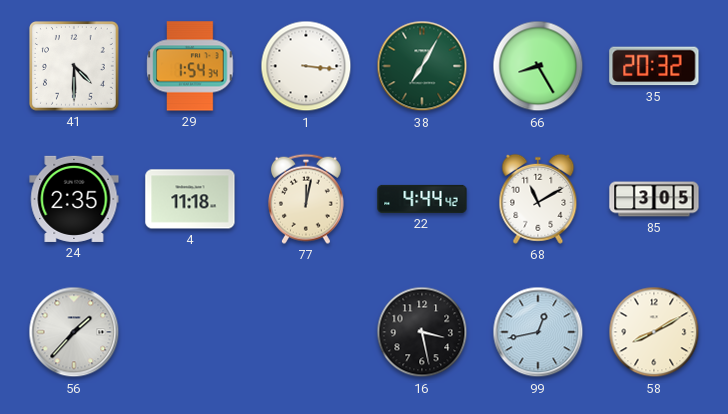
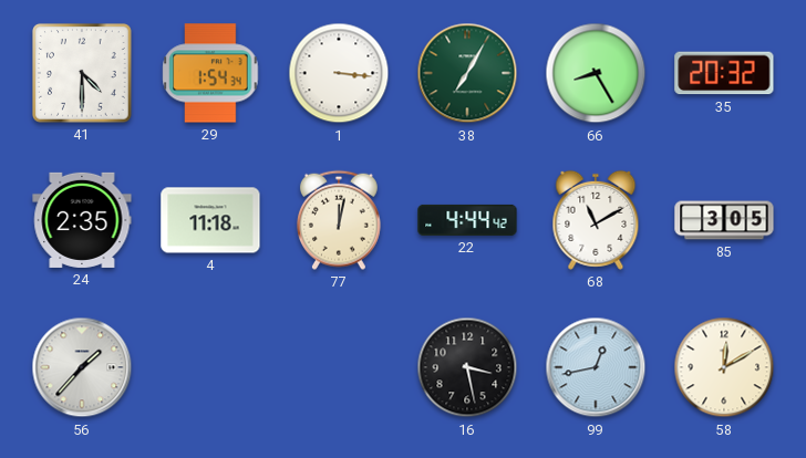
58: 8:10 -> 12:10 (724, 367)
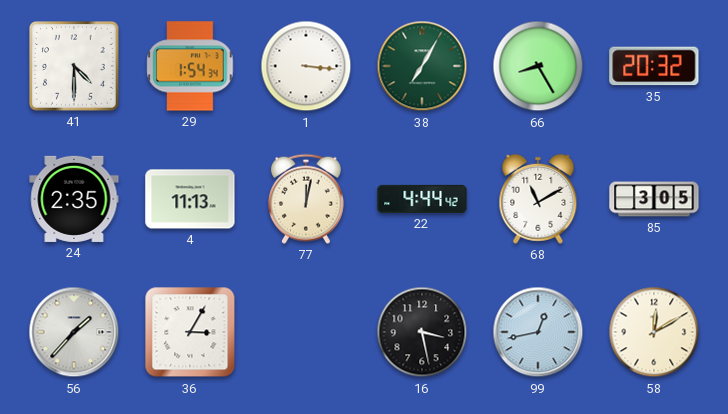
4: 11:18 -> 11:13 (190, 199)
36: none -> 3:05 (190, 332)
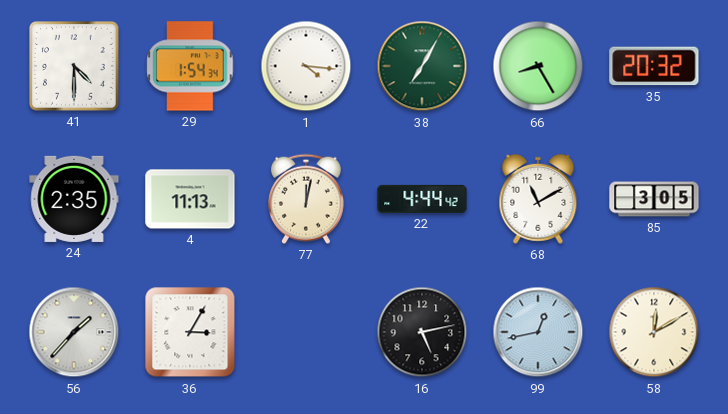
1: 3:16 -> 4:16 (306, 66)
16: 3:28 -> 5:13 (422, 332)
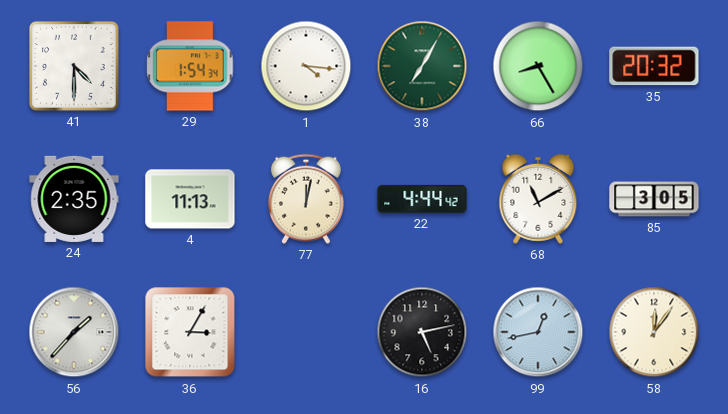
58: 12:10 -> 12:06 (654, 332)
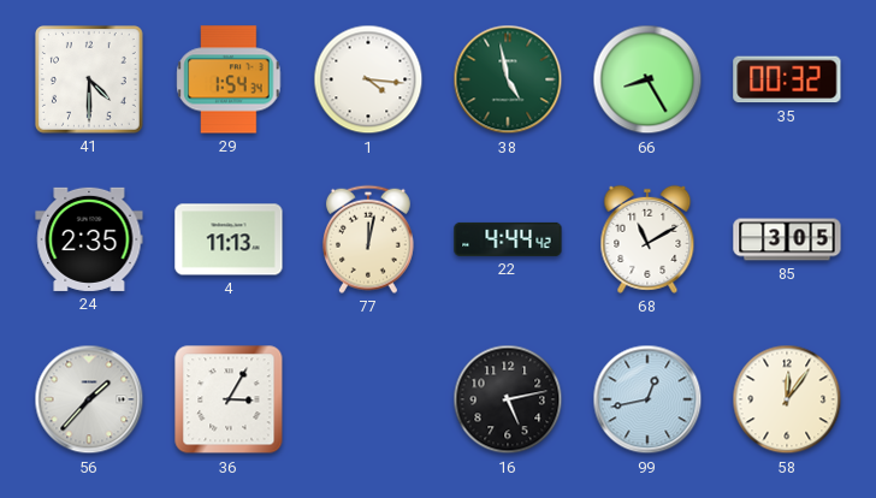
38: 7:05 -> 4:58 (508, 79)
35: 20:32 -> 00:32 (787, 79)
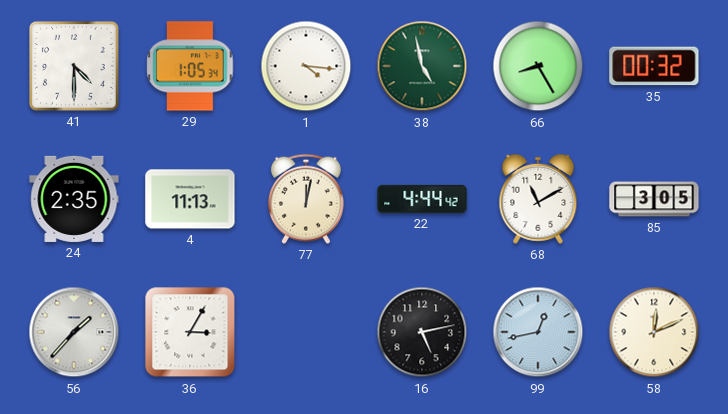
29: 1:54 -> 1:05 (190, 66)
58: 12:06 -> 12:11 (654, 332)
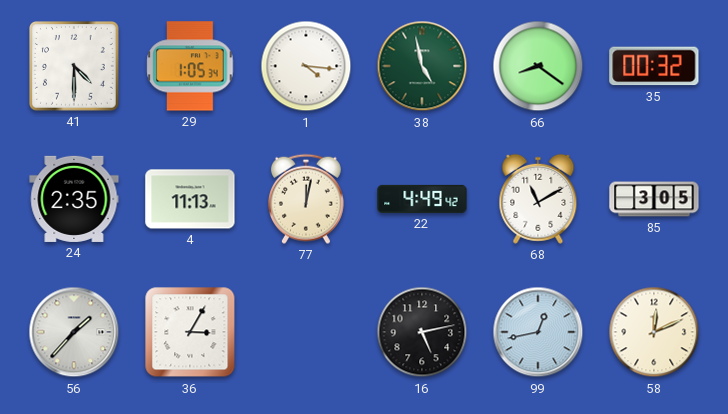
66: 8:25 -> 8:21 (538, 66)
22: 4:44 -> 4:49 (422, 199)
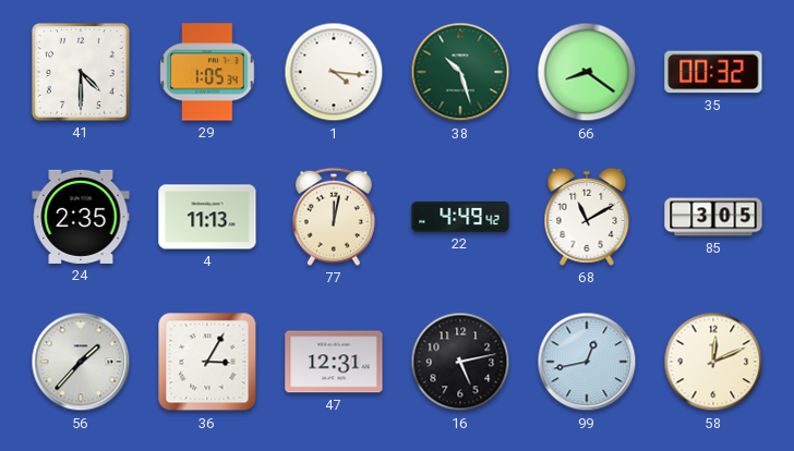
38: 4:58 -> 10:27 (460, 72)
47: none -> 12:31 (334, 362)
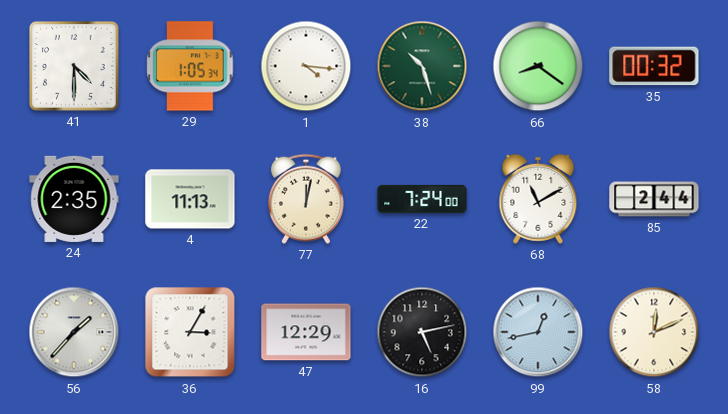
22: 4:49 -> 7:24 (422, 199)
85: 3:05 -> 2:44 (654, 199)
47: 12:31 -> 12:29 (306, 332)
